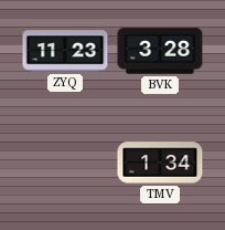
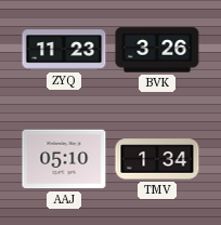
BVK: 3:28 -> 3:26 (157, 50)
AAJ: none -> 05:10 (64, 159)
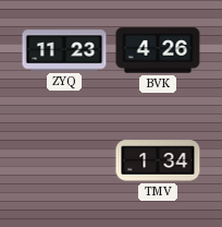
BVK: 3:26 -> 4:26 (158, 50)
AAJ: 05:10 -> none (64, 159)
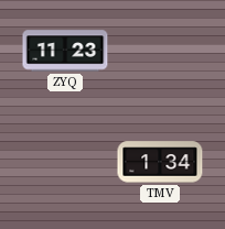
BVK: 4:26 -> none (158, 50)
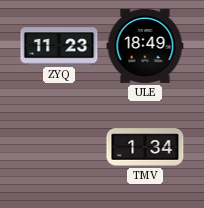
ULE: none -> 18:49 (145, 46)
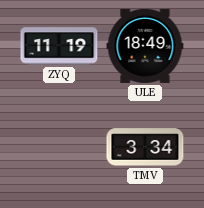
ZYQ: 11:23 -> 11:19 (59, 46)
TMV: 1:34 -> 3:34 (145, 147)
